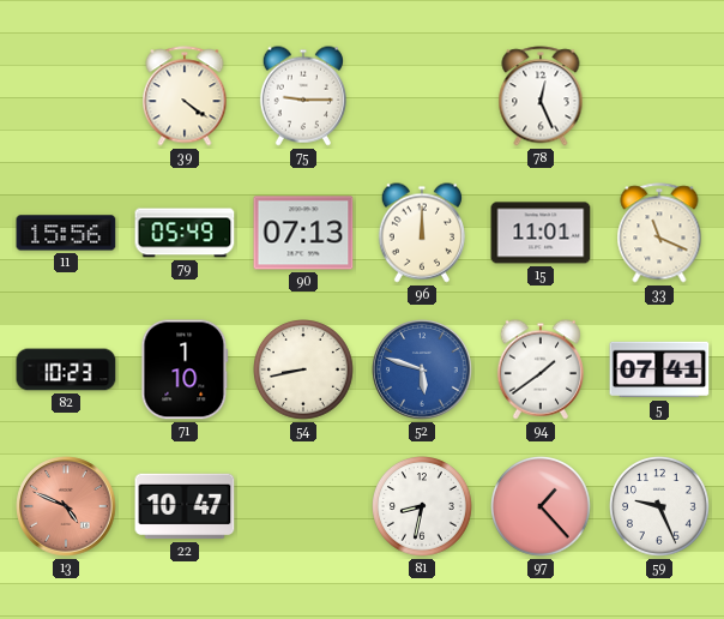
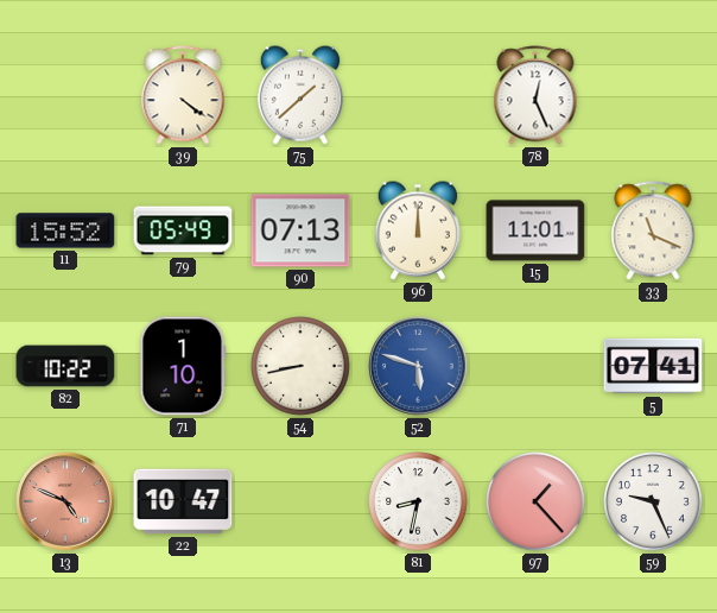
75: 9:15 -> 1:38 (299, 95)
11: 15:56 -> 15:52 (65, 230)
82: 10:23 -> 10:22 (65, 366)
94: 1:39 -> none (539, 369)
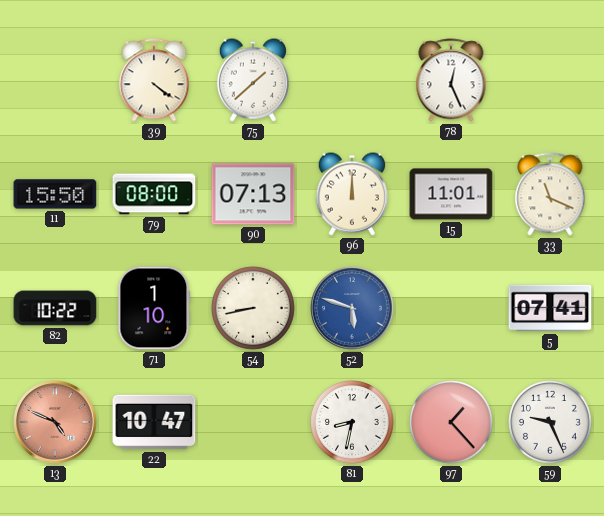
11: 15:52 -> 15:50 (55, 194)
79: 05:49 -> 08:00 (154, 194)
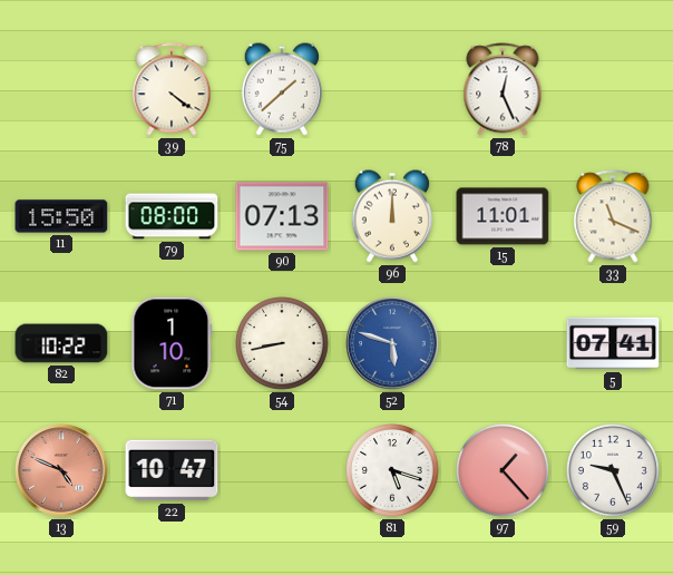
81: 8:32 -> 5:18 (393, 471)
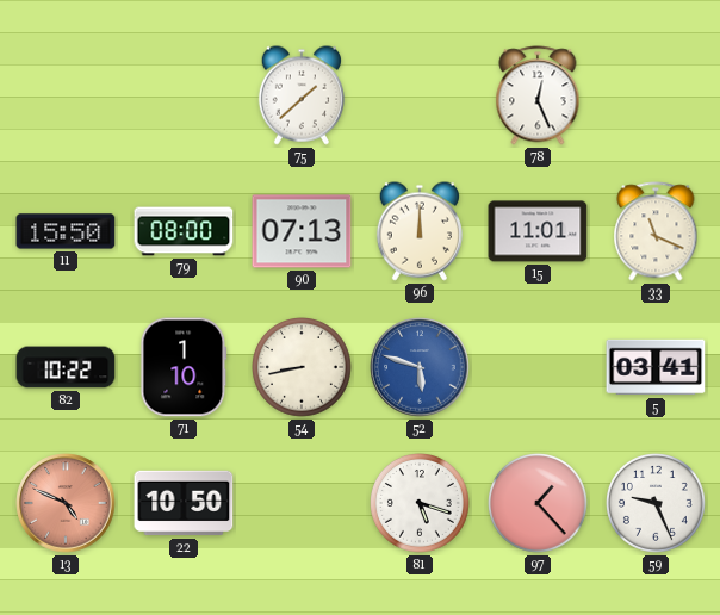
39: 4:21 -> none (172, 89)
5: 07:41 -> 03:41 (656, 367)
22: 10:47 -> 10:50 (184, 503)
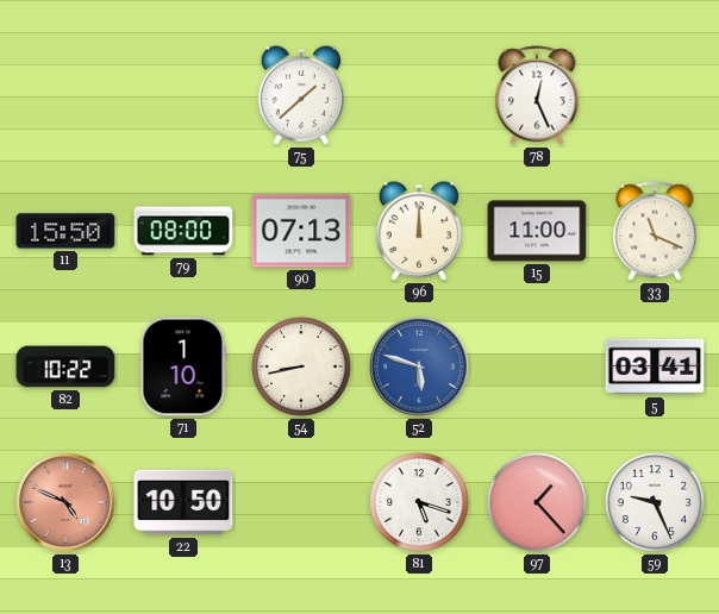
15: 11:01 -> 11:00 (537, 231)
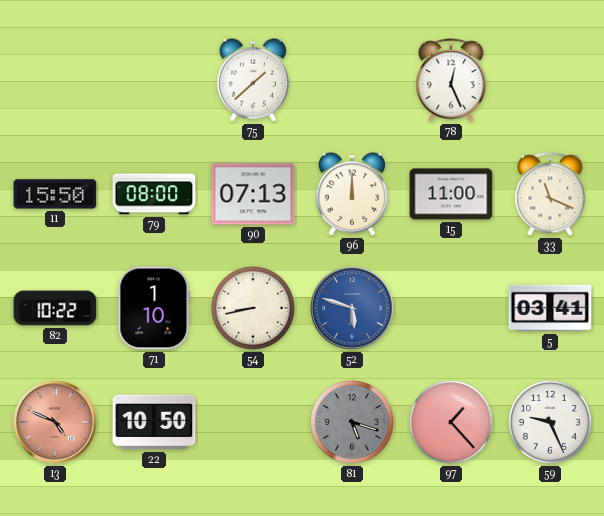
81 dial: white -> grey (353, 423)
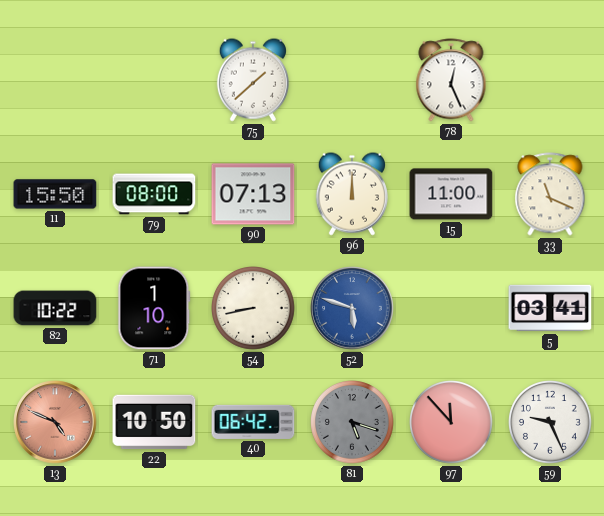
40: none -> 06:42 (253, 422)
97: 1:23 -> 11:53 (452, 423)
